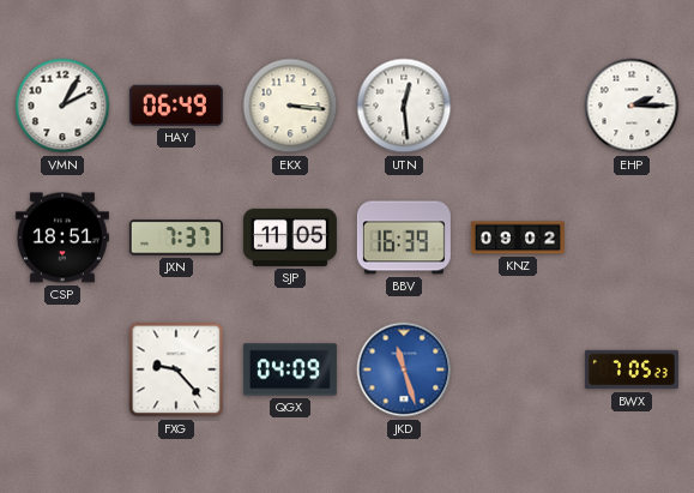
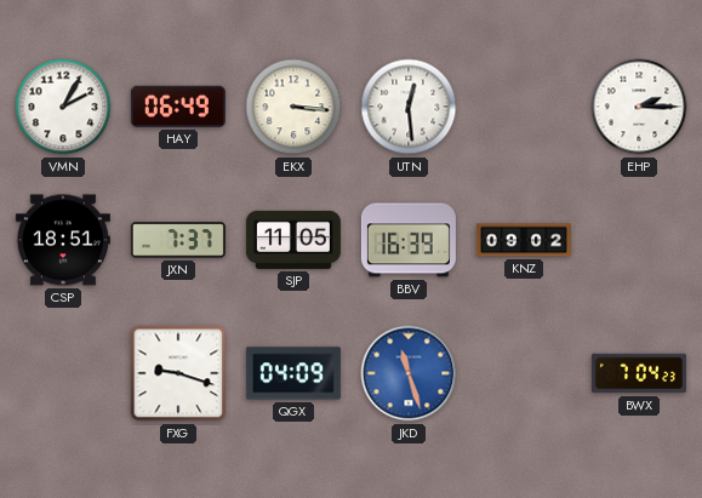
FXG: 9:23 -> 9:18 (178, 373)
BWX: 7:05 -> 7:04 (639, 373)
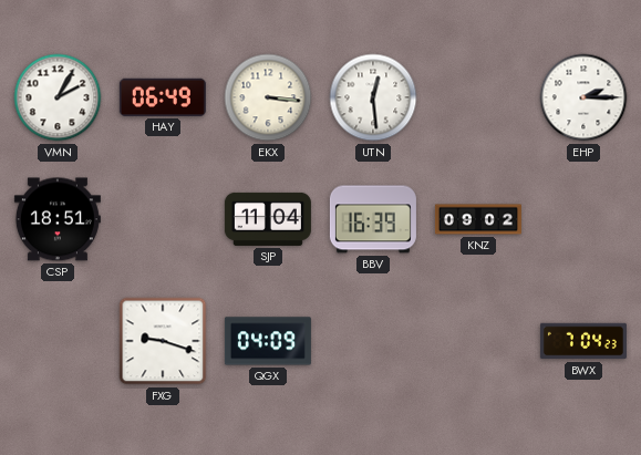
JXN: 7:37 -> none (178, 240)
SJP: 11:05 -> 11:04 (268, 219)
JKD: 11:27 -> none (409, 373)
